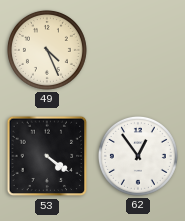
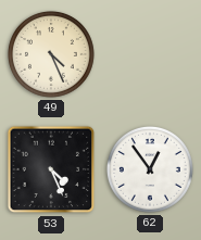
53: 4:21 -> 4:26 (51, 169)
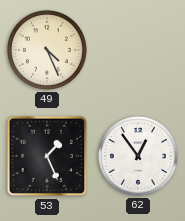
53: 4:26 -> 1:26 (47, 156)
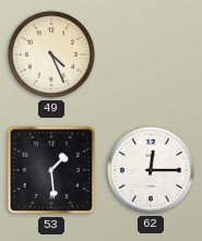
53: 1:26 -> 1:29 (51, 170)
62: 12:54 -> 12:15 (151, 170)
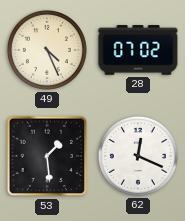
28: none -> 07:02 (138, 50)
62: 12:15 -> 12:19 (138, 156)
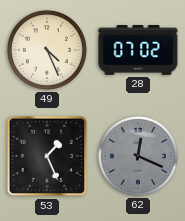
53: 1:29 -> 1:26 (47, 156)
62 dial: white -> grey (138, 156)
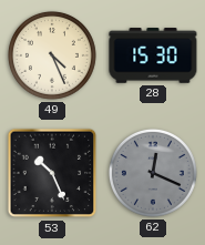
28: 07:02 -> 15:30 (153, 55)
53: 1:26 -> 10:26 (52, 173)
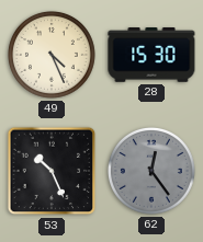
62: 12:19 -> 12:24 (151, 171)
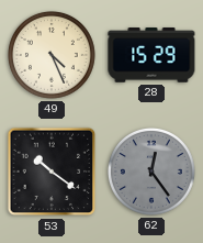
28: 15:30 -> 15:29 (151, 55)
53: 10:26 -> 10:21 (52, 172)
